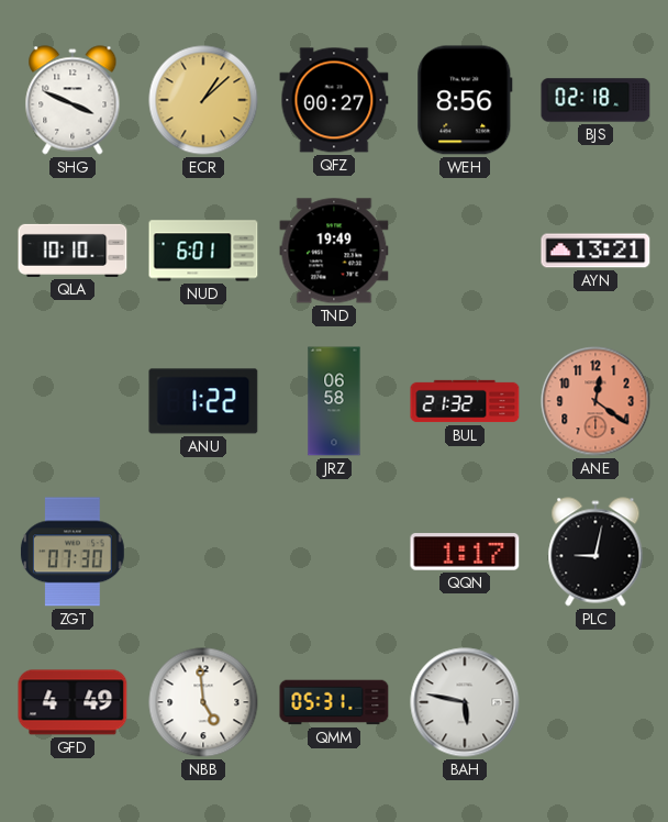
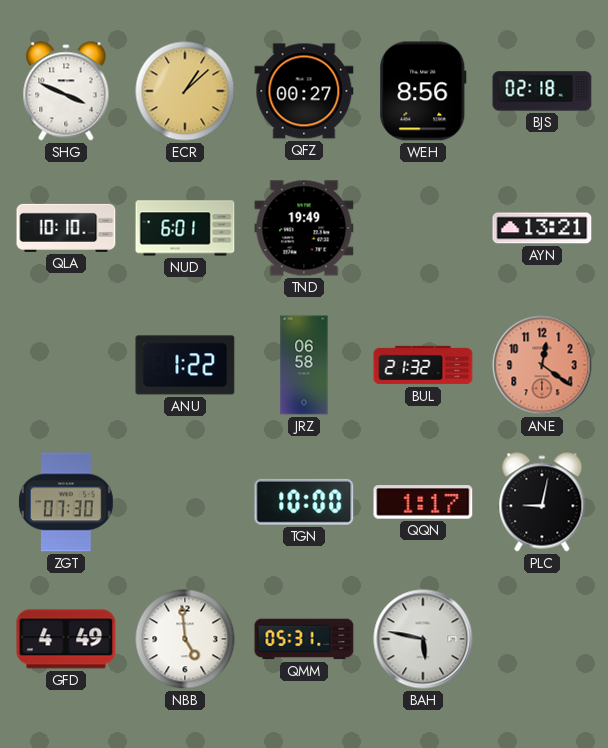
TGN: none -> 10:00 (304, 502)
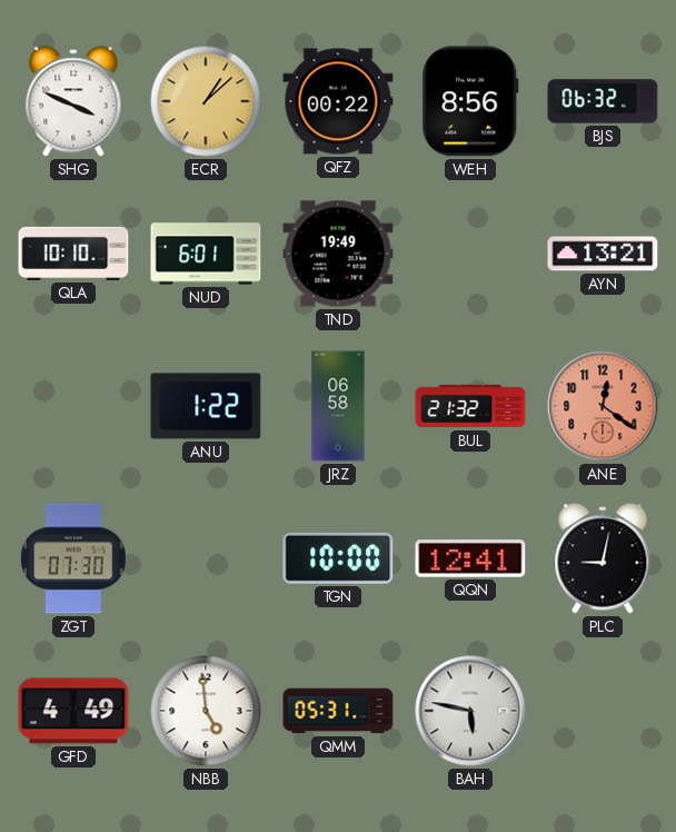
QFZ: 00:27 -> 00:22 (338, 101)
BJS: 02:18 -> 06:32 (603, 101)
QQN: 1:17 -> 12:41 (470, 558)
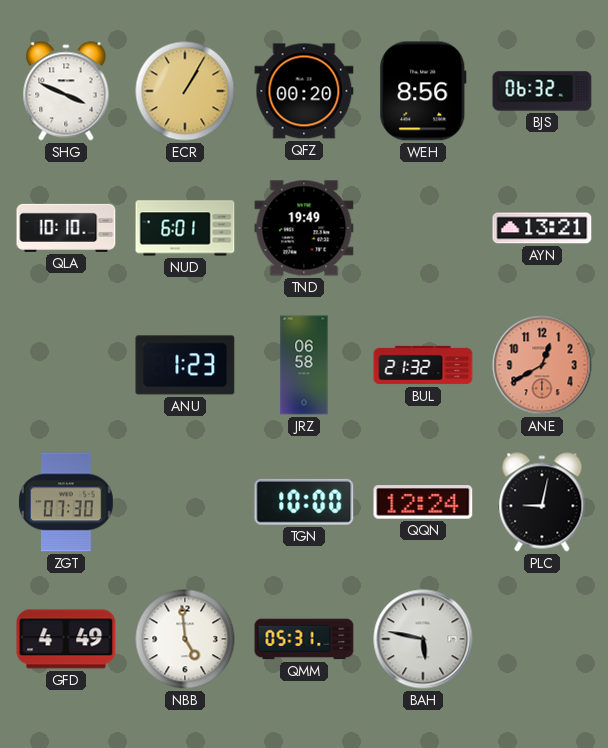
ECR: 1:08 -> 1:05 (185, 91)
QFZ: 00:22 -> 00:20 (304, 91)
ANU: 1:22 -> 1:23 (185, 365)
ANE: 12:21 -> 12:40 (542, 365)
QQN: 12:41 -> 12:24 (423, 502)
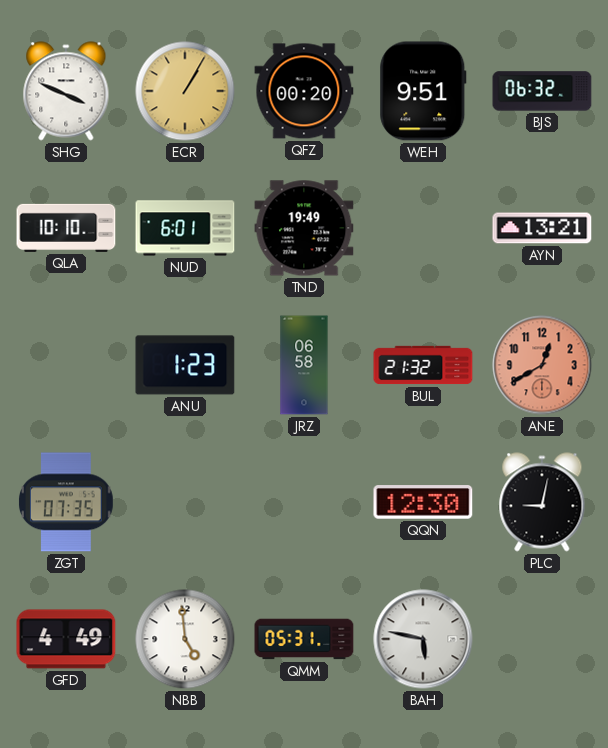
WEH: 8:56 -> 9:51 (423, 91)
ZGT: 07:30 -> 07:35 (66, 502)
TGN: 10:00 -> none (304, 502)
QQN: 12:24 -> 12:30 (423, 502)
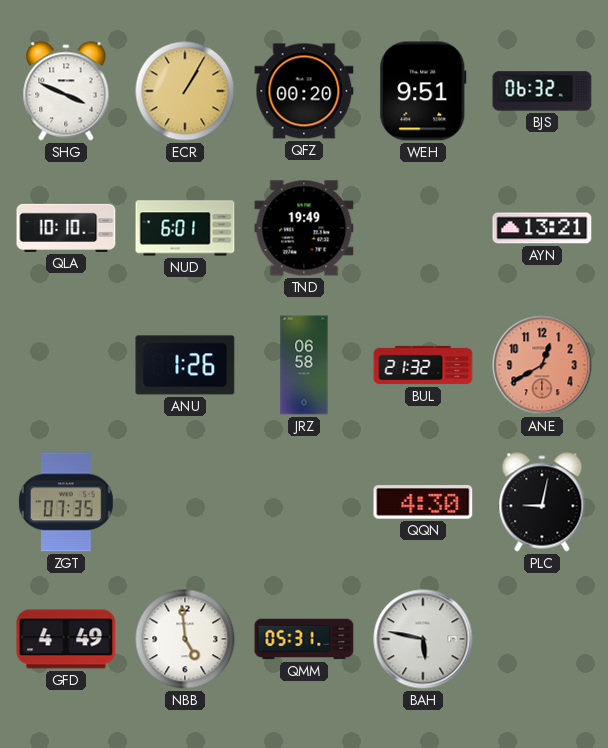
ANU: 1:23 -> 1:26 (185, 365)
QQN: 12:30 -> 4:30 (423, 502)
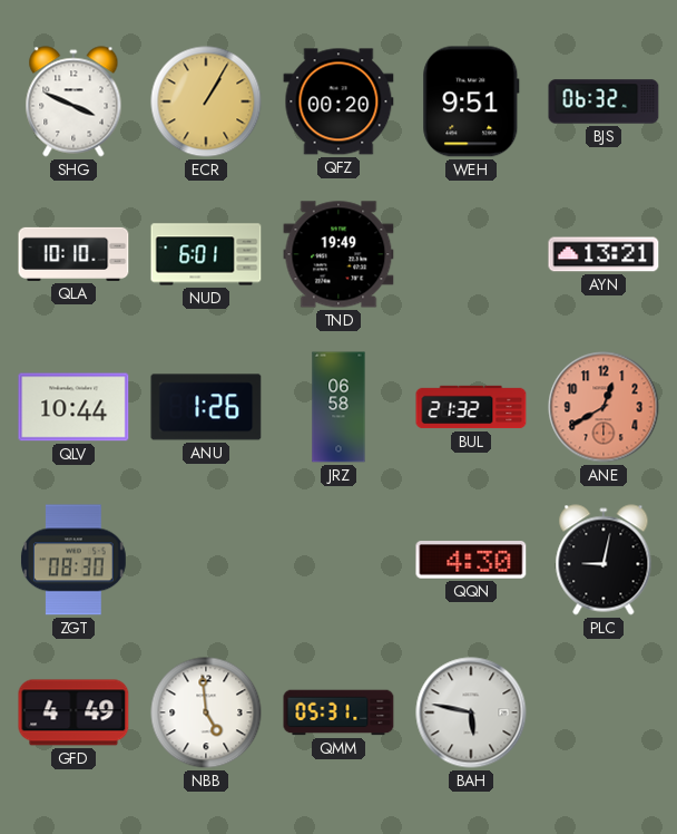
QLV: none -> 10:44 (73, 407)
ZGT: 07:35 -> 08:30 (73, 560)
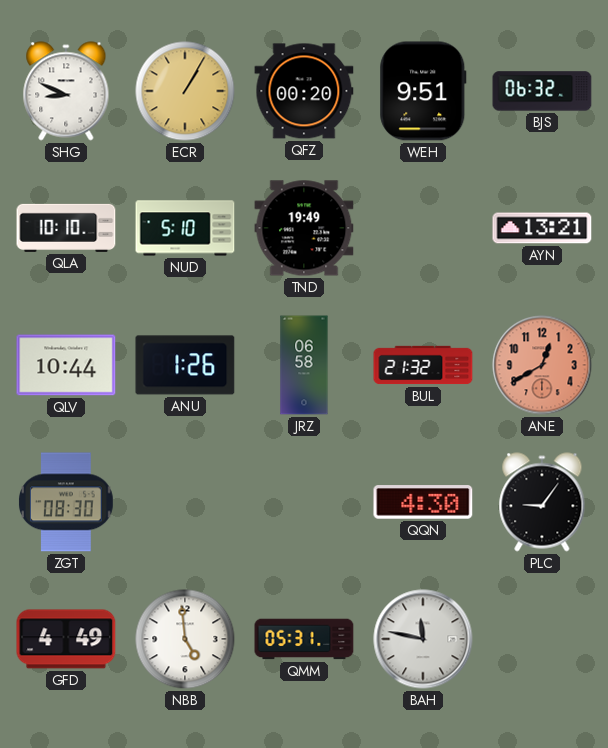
SHG: 3:49 -> 8:49 (66, 91)
NUD: 6:01 -> 5:10 (185, 228)
PLC: 9:02 -> 9:06 (542, 502)
BAH: 5:47 -> 11:47 (423, 639)
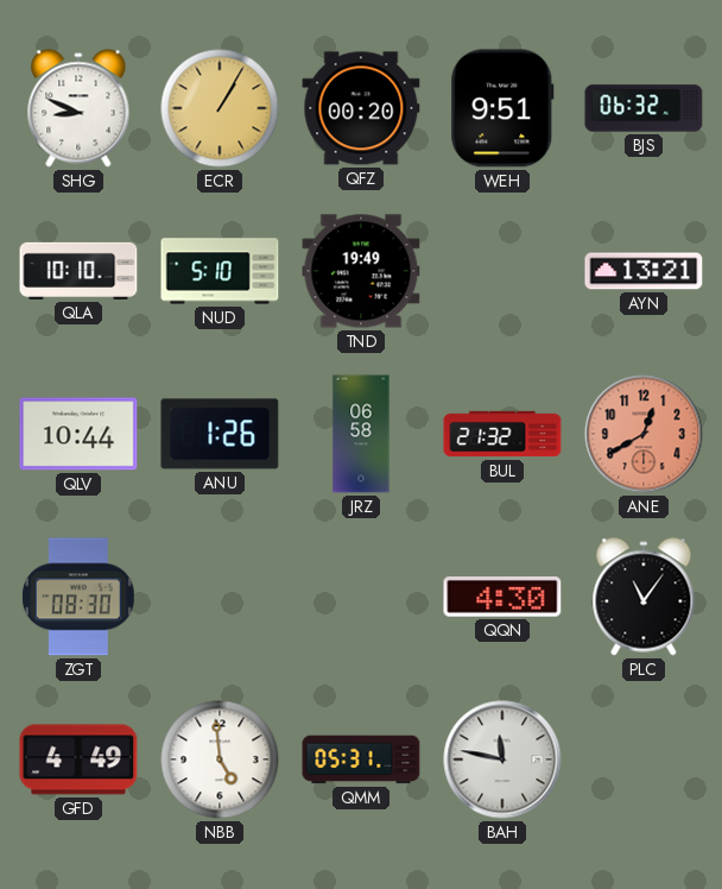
PLC: 9:06 -> 11:06 (644, 597)
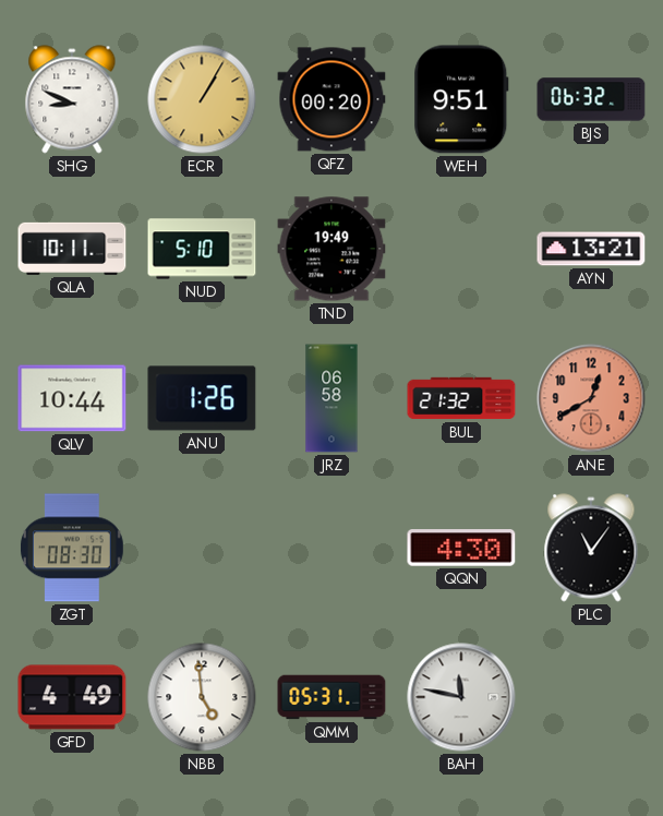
QLA: 10:10 -> 10:11 (72, 249)
